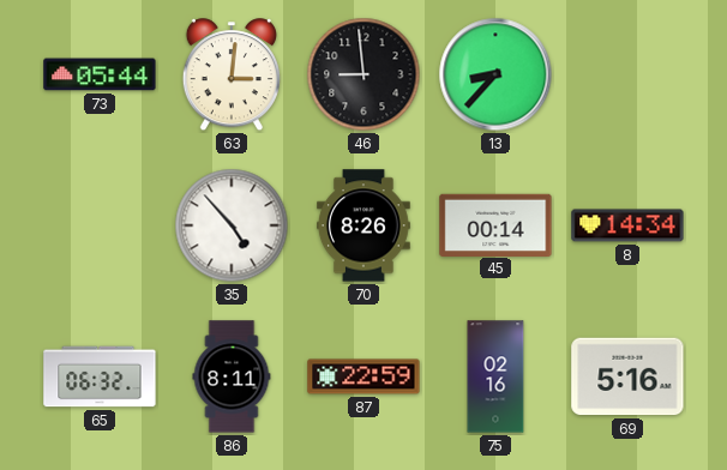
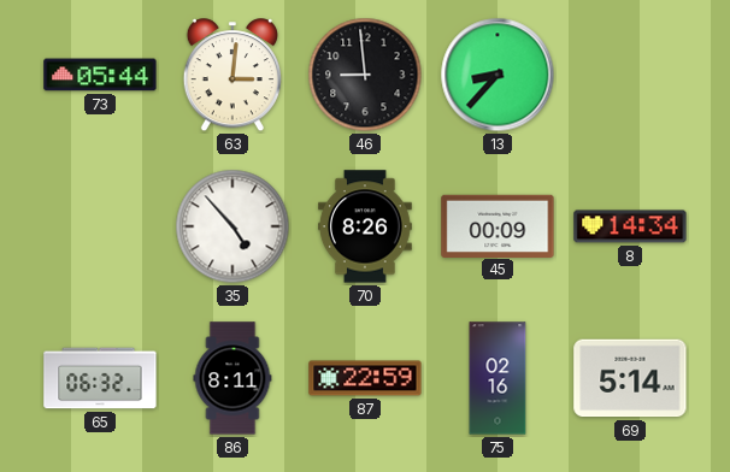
45: 00:14 -> 00:09 (498, 225)
69: 5:16 -> 5:14 (630, 378)
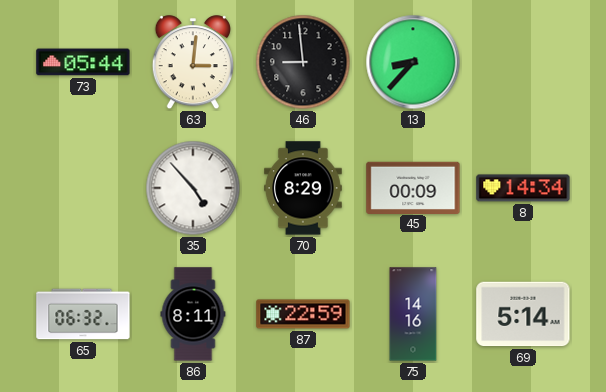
70: 8:26 -> 8:29 (304, 188)
75: 02:16 -> 14:16 (413, 314)
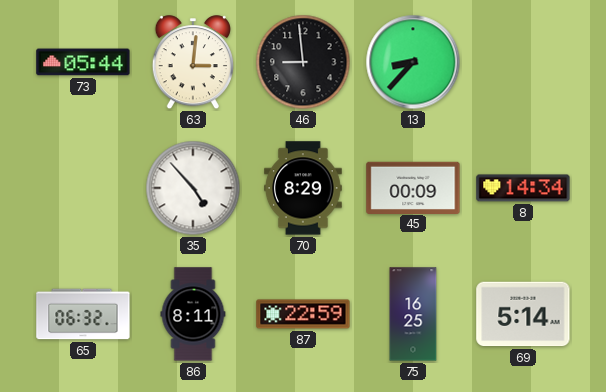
75: 14:16 -> 16:25 (413, 314)
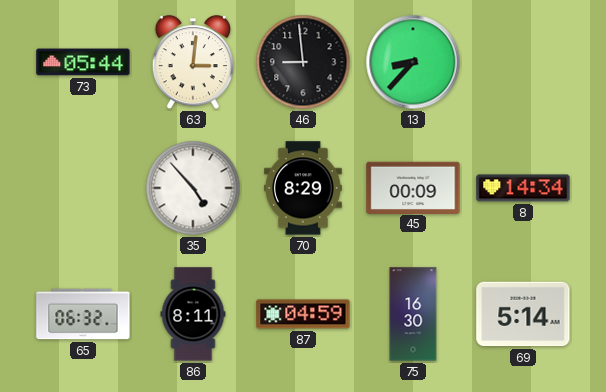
87: 22:59 -> 04:59 (303, 314)
75: 16:25 -> 16:30 (413, 314)
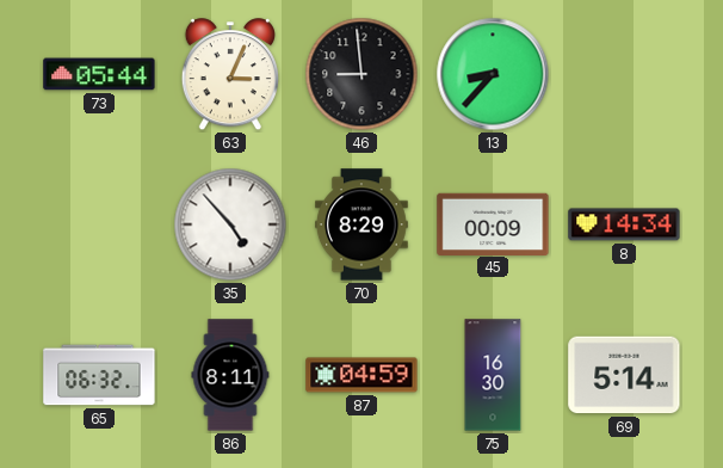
63: 3:01 -> 3:04 (230, 75)
